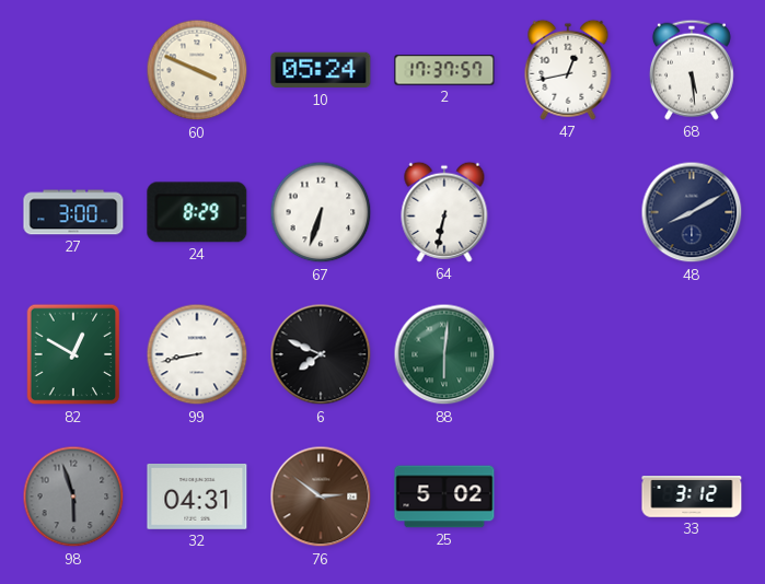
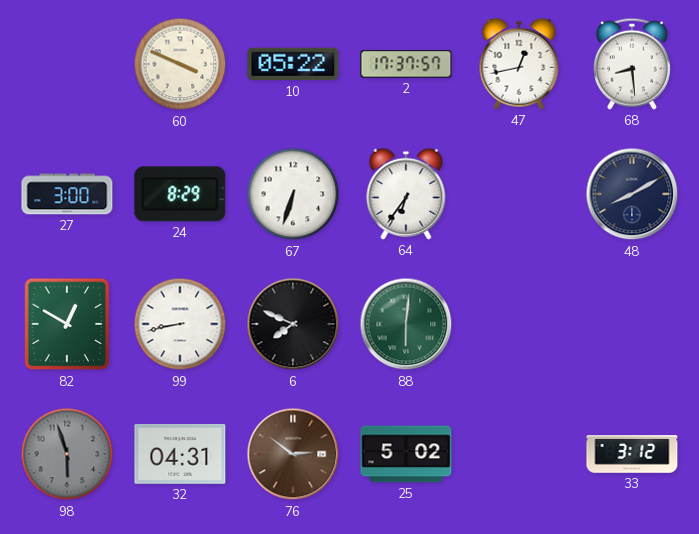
10: 05:24 -> 05:22 (293, 64)
68: 5:29 -> 8:29 (632, 64)
64: 6:32 -> 6:36 (406, 194)
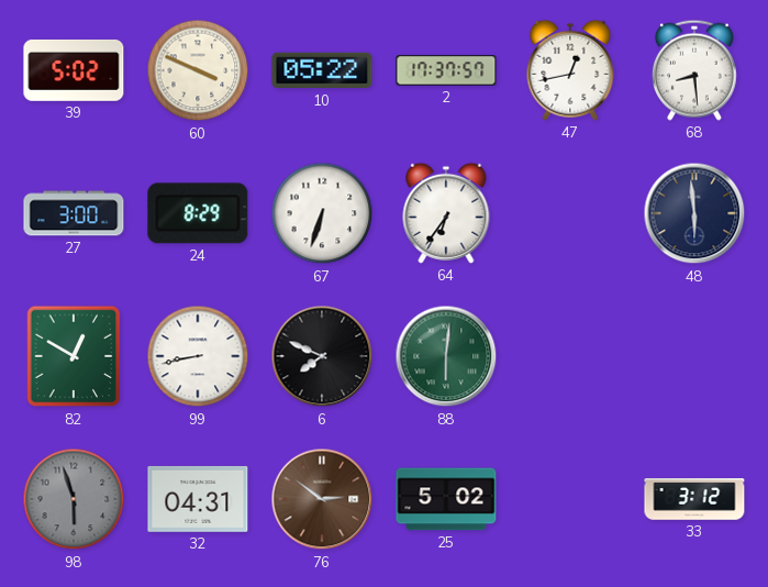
39: none -> 5:02 (74, 70)
48: 8:10 -> 5:59 (694, 213)
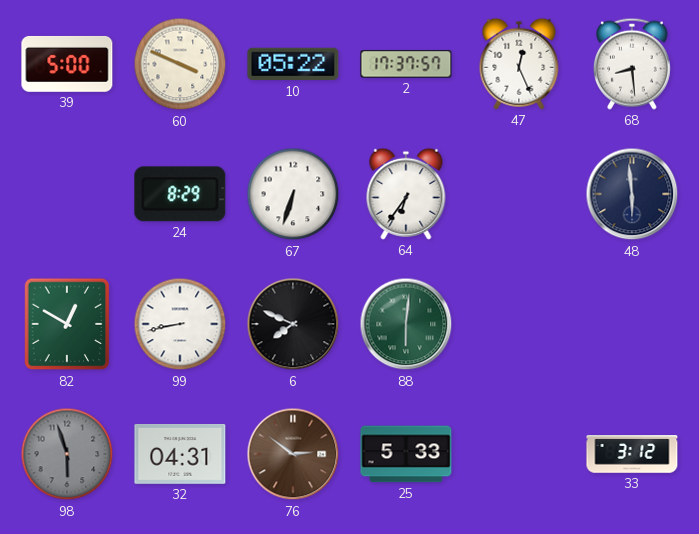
39: 5:02 -> 5:00 (67, 64)
47: 12:43 -> 12:26 (519, 64)
27: 3:00 -> none (74, 213)
25: 5:02 -> 5:33 (406, 454)
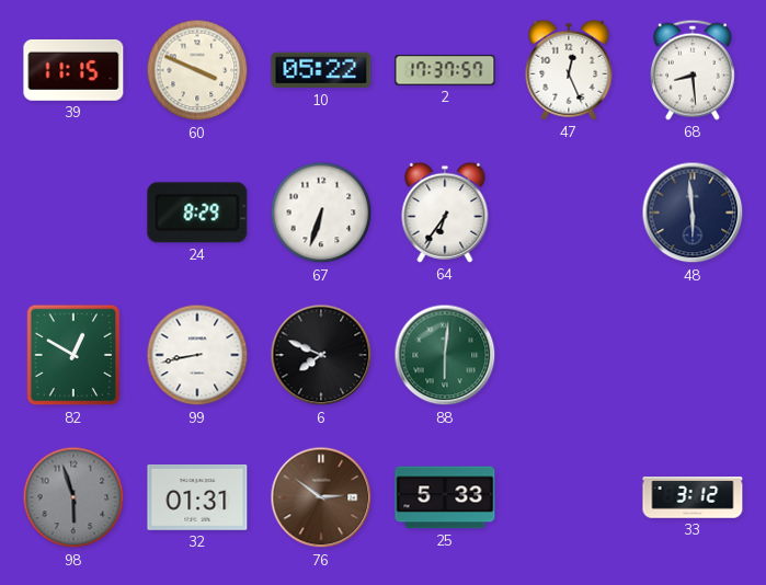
39: 5:00 -> 11:15 (73, 70)
32: 04:31 -> 01:31 (197, 497)
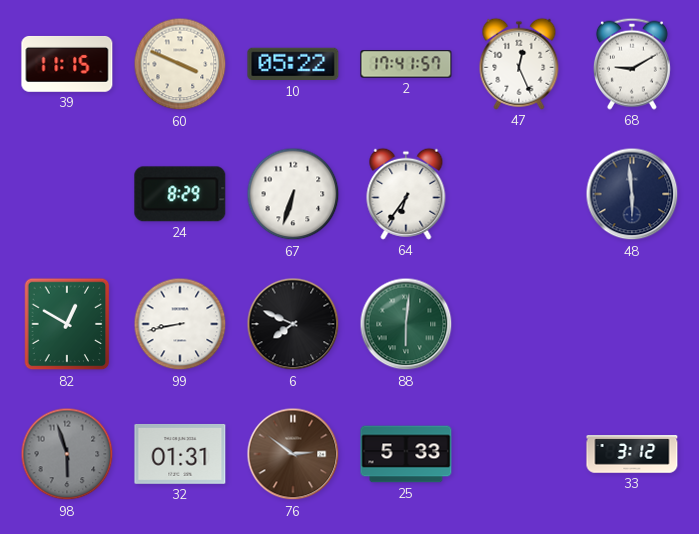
2: 17:37 -> 17:41 (406, 64)
68: 8:29 -> 9:10 (632, 64)
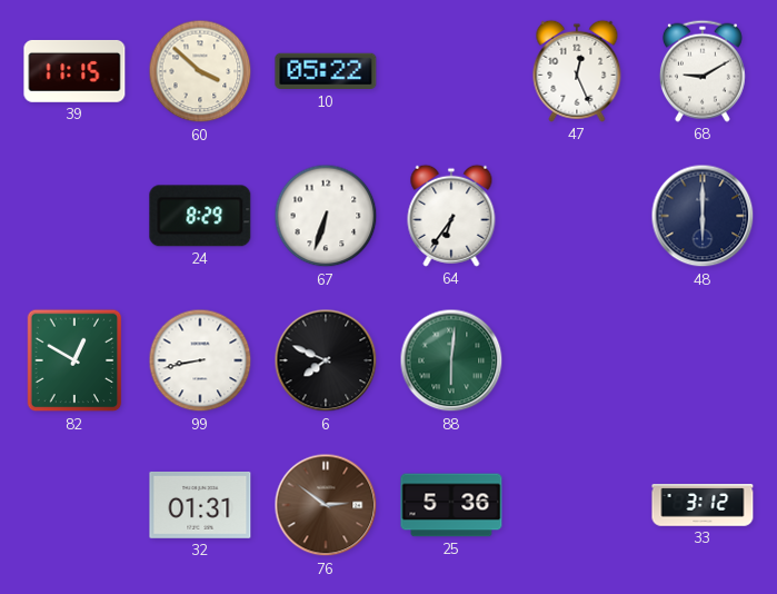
60: 3:49 -> 3:52 (200, 71)
2: 17:41 -> none (406, 64)
48: 5:59 -> 6:00 (703, 216)
98: 5:57 -> none (67, 454)
25: 5:33 -> 5:36 (451, 505)
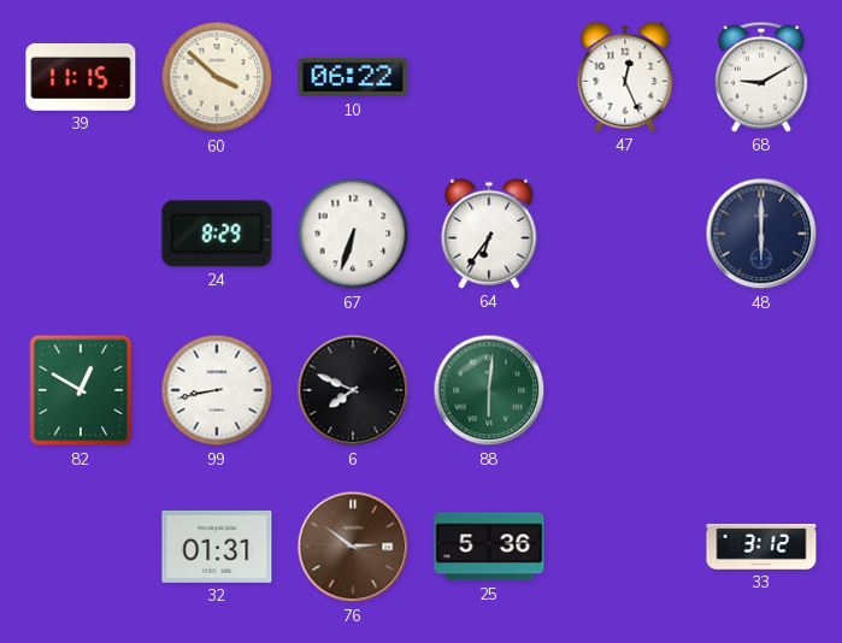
10: 05:22 -> 06:22 (353, 77)
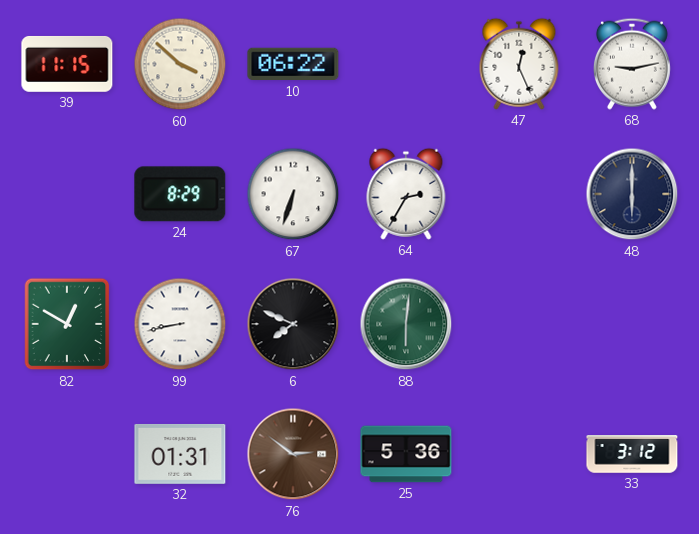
68: 9:10 -> 9:13 (632, 64)
64: 6:36 -> 2:35 (406, 194)
